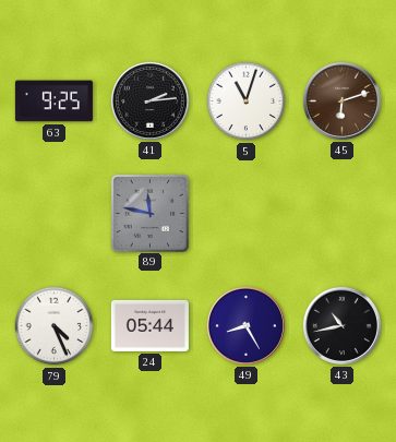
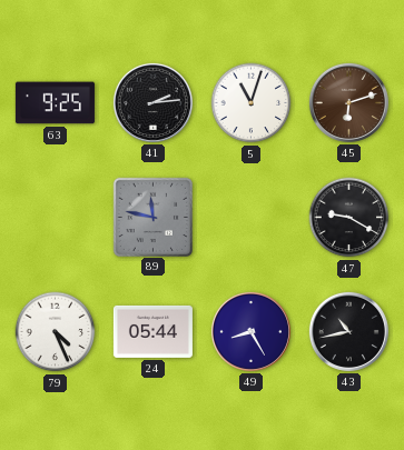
47: none -> 9:20 (349, 218)
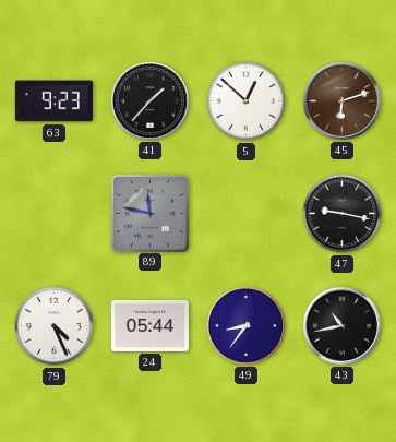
63: 9:25 -> 9:23 (53, 101)
41: 2:14 -> 1:37 (149, 100)
5: 11:03 -> 12:52 (247, 101)
47: 9:20 -> 9:17 (343, 214)
49: 8:25 -> 8:36 (245, 325)
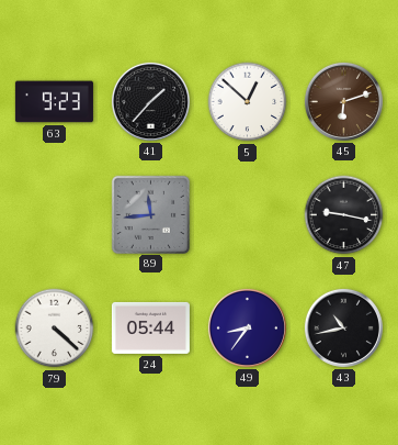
89: 11:47 -> 11:44 (150, 214)
79: 4:26 -> 4:22 (55, 329)
